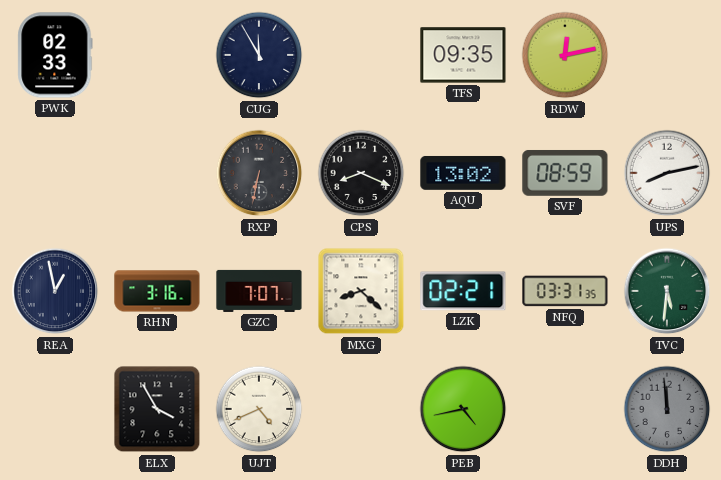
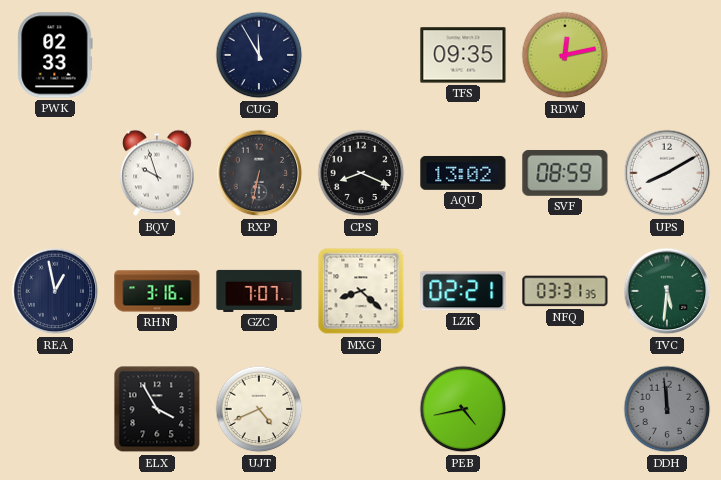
BQV: none -> 9:57 (157, 173)
UPS: 8:13 -> 8:10 (667, 173)
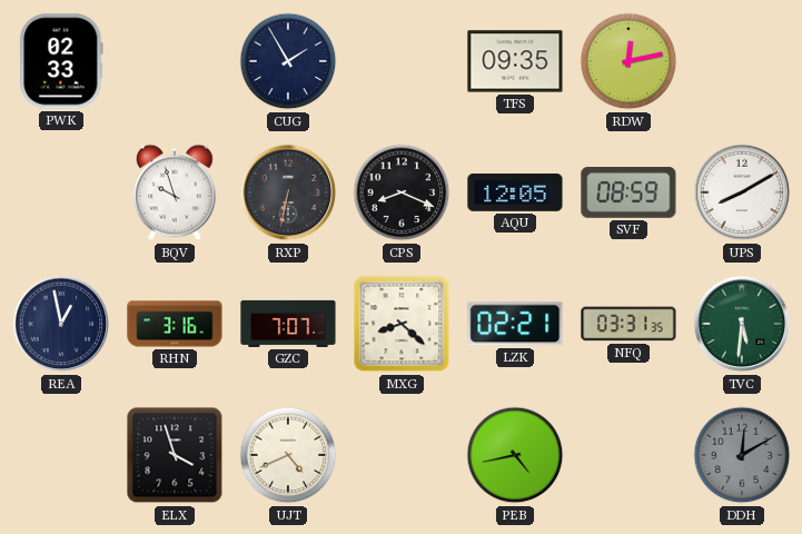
CUG: 11:55 -> 1:55 (288, 61)
AQU: 13:02 -> 12:05 (515, 192)
ELX: 3:55 -> 3:57 (175, 455)
DDH: 11:59 -> 12:10 (742, 455)
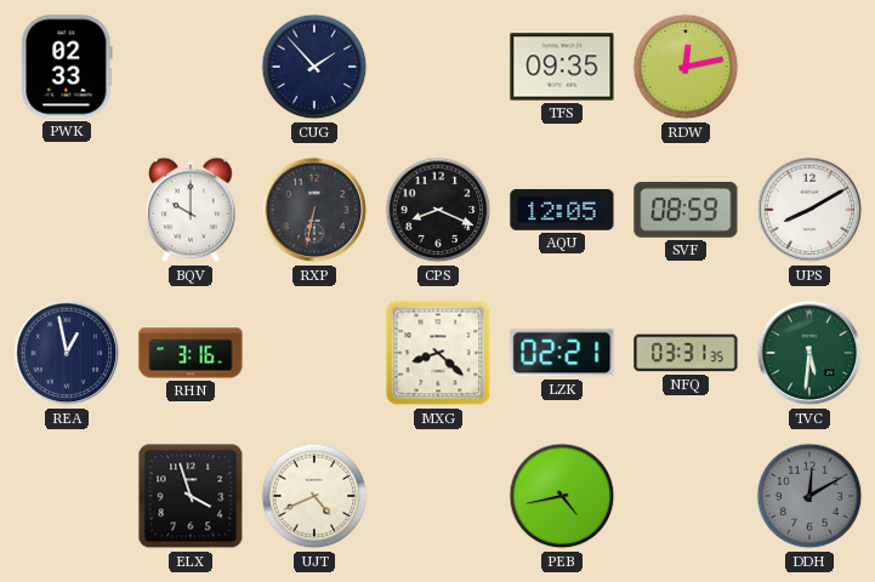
CUG: 1:55 -> 1:53 (314, 67)
BQV: 9:57 -> 10:00 (191, 210)
GZC: 7:07 -> none (288, 324)
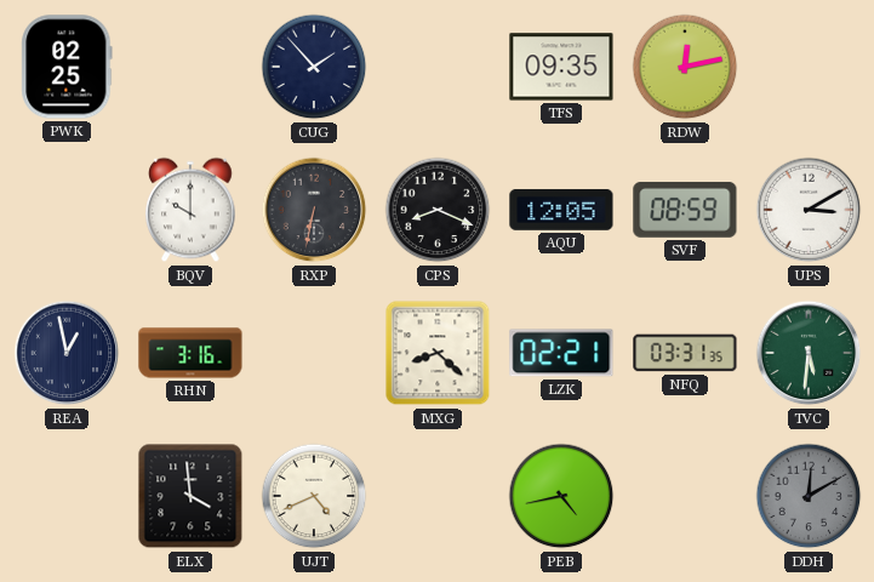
PWK: 02:33 -> 02:25 (67, 67)
UPS: 8:10 -> 3:10 (809, 210)
ELX: 3:57 -> 3:59 (190, 496)
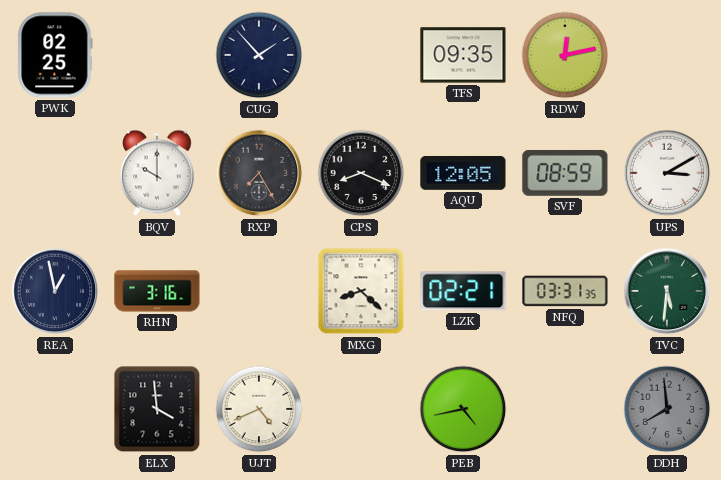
RXP: 6:32 -> 7:25 (259, 173)
DDH: 12:10 -> 7:59 (667, 409)
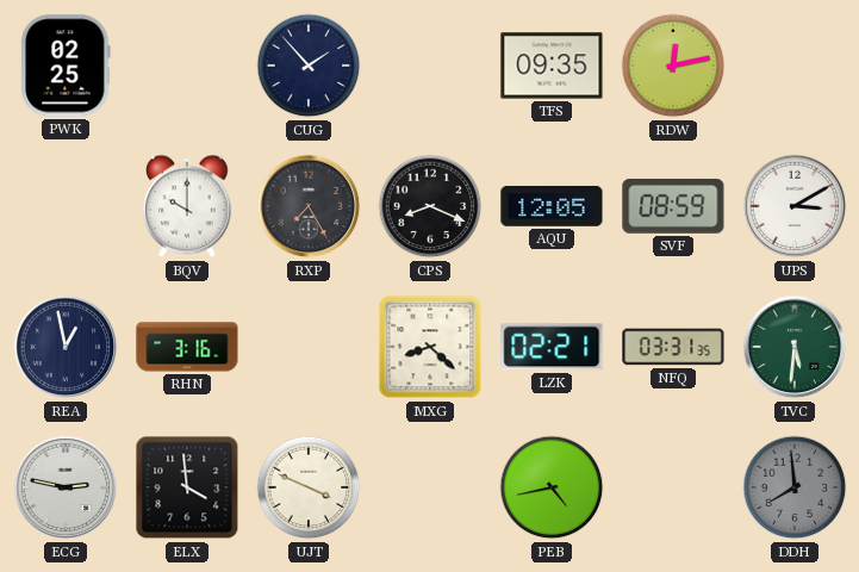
ECG: none -> 2:47 (66, 487)
UJT: 4:41 -> 3:49 (309, 487)
